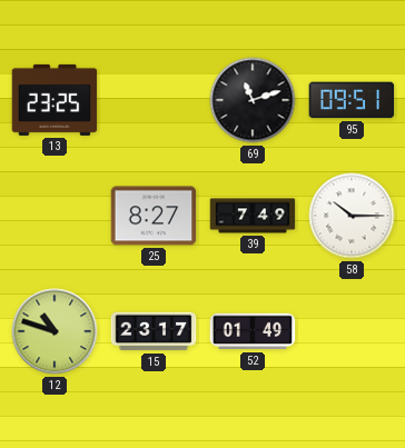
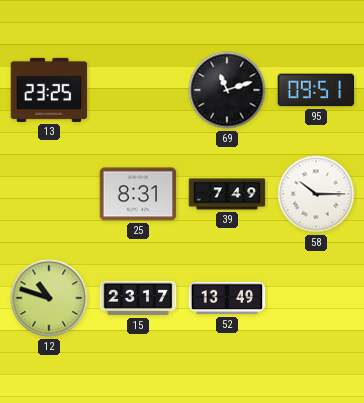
25: 8:27 -> 8:31 (138, 194)
52: 01:49 -> 13:49 (227, 298)
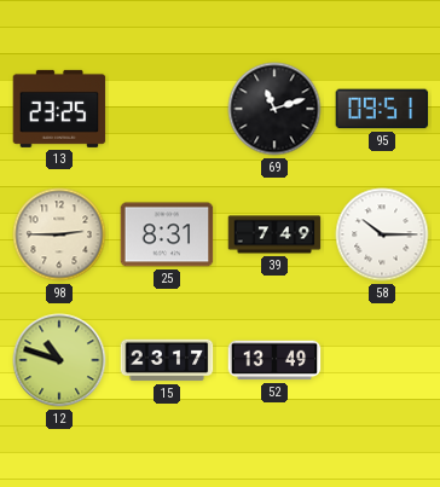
98: none -> 2:45 (59, 234)
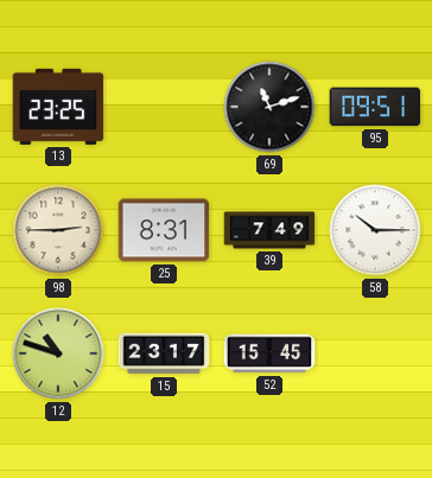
52: 13:49 -> 15:45 (269, 353)
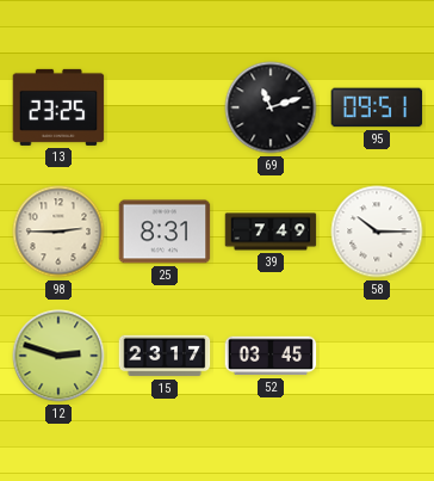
12: 10:48 -> 2:48 (58, 356)
52: 15:45 -> 03:45 (271, 356)
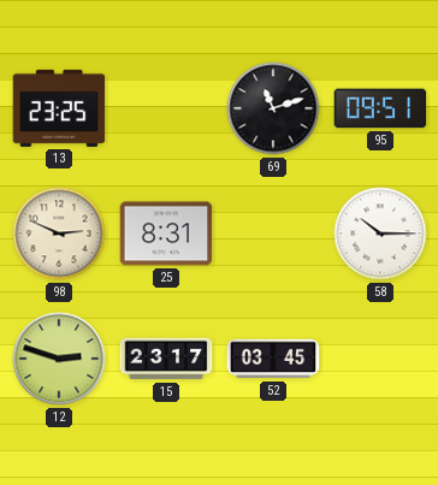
98: 2:45 -> 2:49 (59, 233)
39: 7:49 -> none (271, 232)
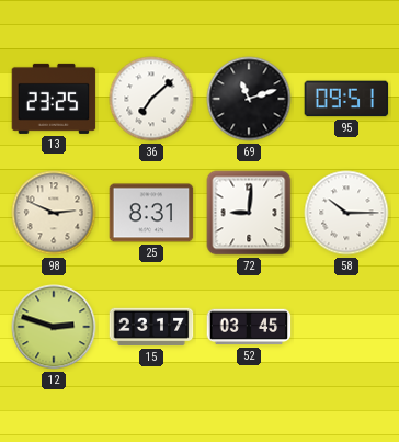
36: none -> 7:08 (151, 99)
72: none -> 9:01 (249, 213)
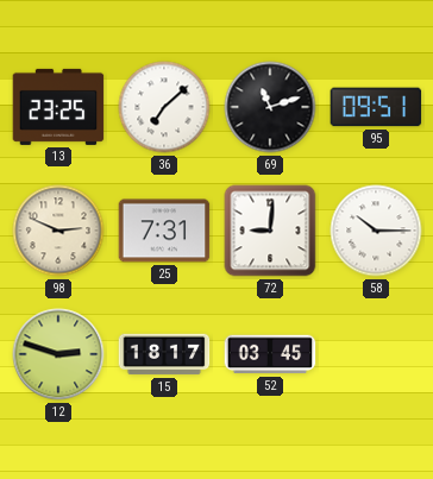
25: 8:31 -> 7:31 (164, 231)
15: 23:17 -> 18:17 (164, 354)
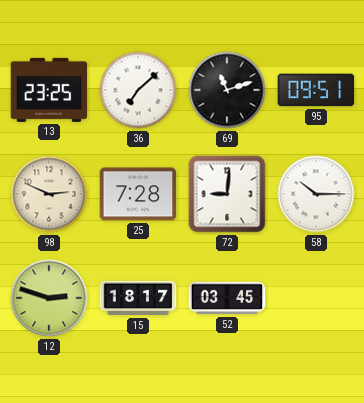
25: 7:31 -> 7:28 (138, 194)
